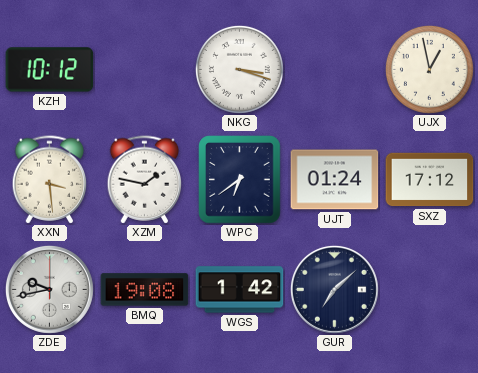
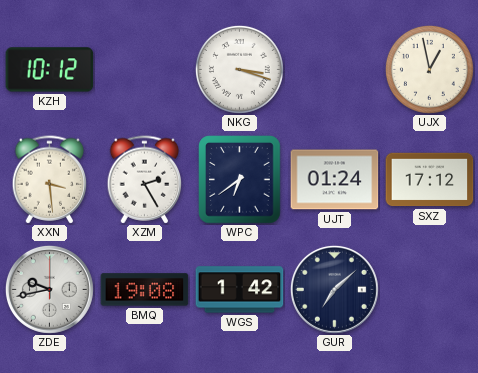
XZM: 1:47 -> 2:25 (145, 180)
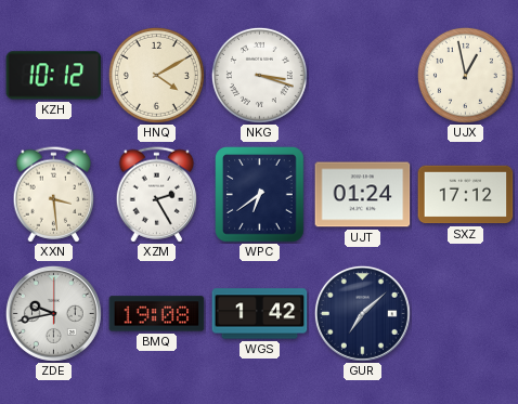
HNQ: none -> 4:10 (156, 75)
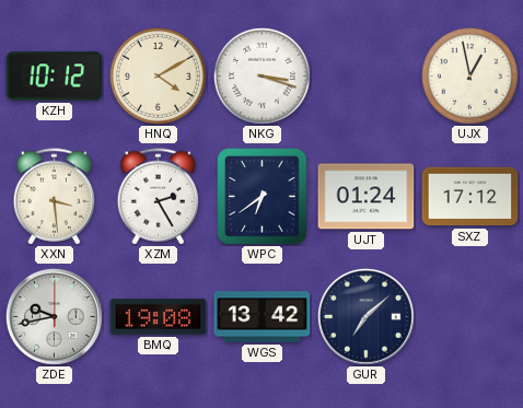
WGS: 1:42 -> 13:42 (263, 317)
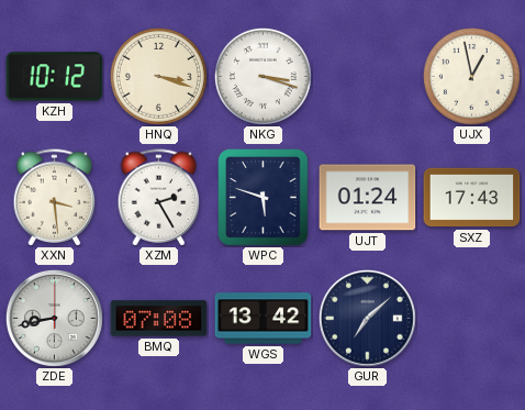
HNQ: 4:10 -> 3:18 (158, 76)
WPC: 6:39 -> 5:48 (264, 198)
SXZ: 17:12 -> 17:43 (472, 198)
ZDE: 9:43 -> 8:43 (54, 318)
BMQ: 19:08 -> 07:08 (159, 319)
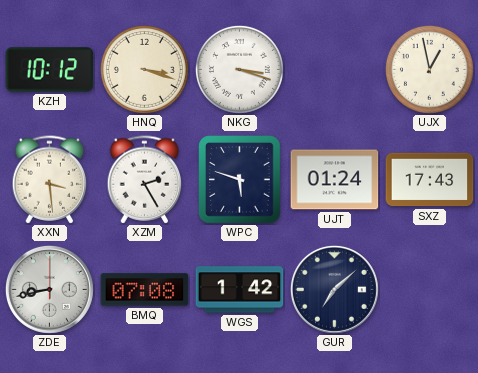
WGS: 13:42 -> 1:42 (240, 290)
